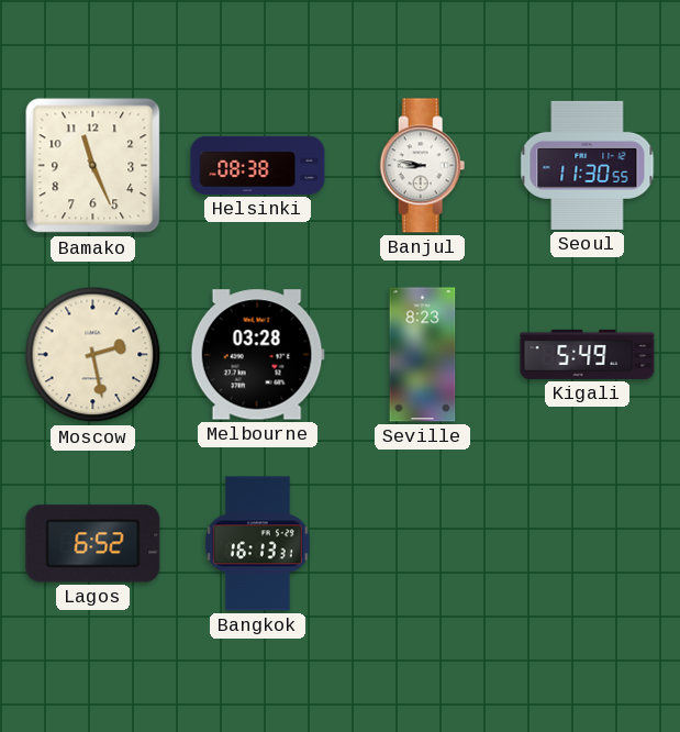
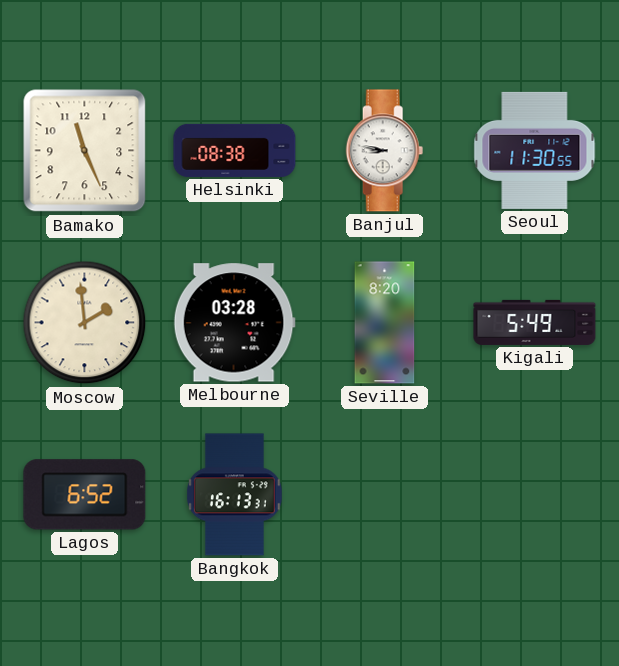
Moscow: 2:28 -> 1:59 (85, 323)
Seville: 8:23 -> 8:20 (385, 323)
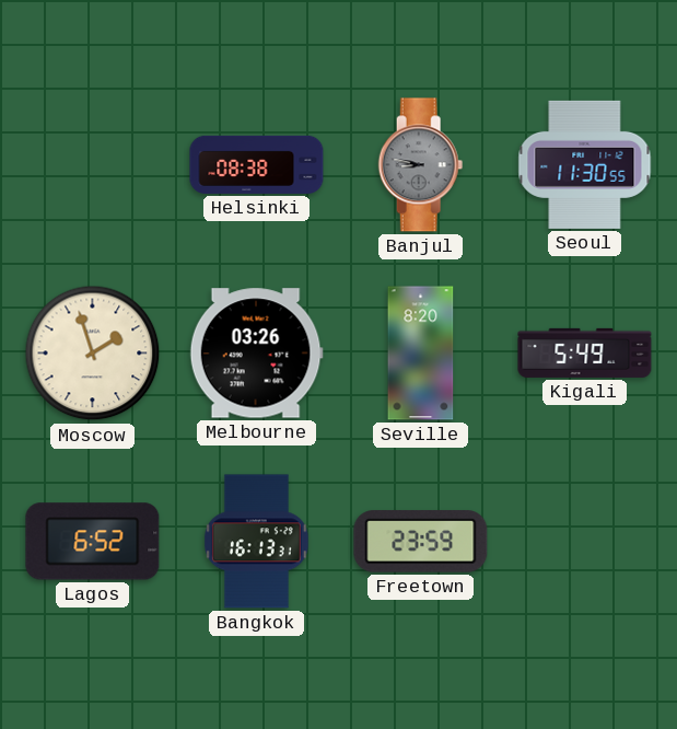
Bamako: 11:26 -> none (85, 151)
Banjul dial: white -> grey (421, 165)
Moscow: 1:59 -> 1:57 (93, 354)
Melbourne: 03:28 -> 03:26 (256, 354)
Freetown: none -> 23:59 (421, 542)
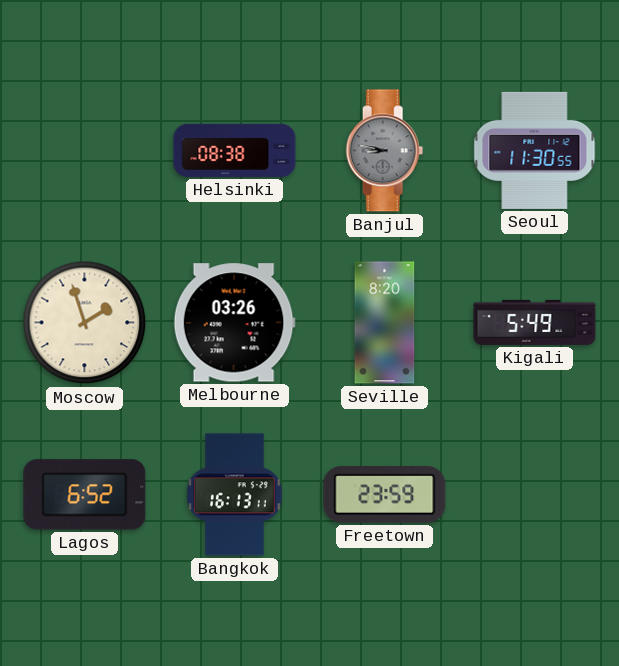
Bangkok: 16:13:31 -> 16:13:11 (234, 495)
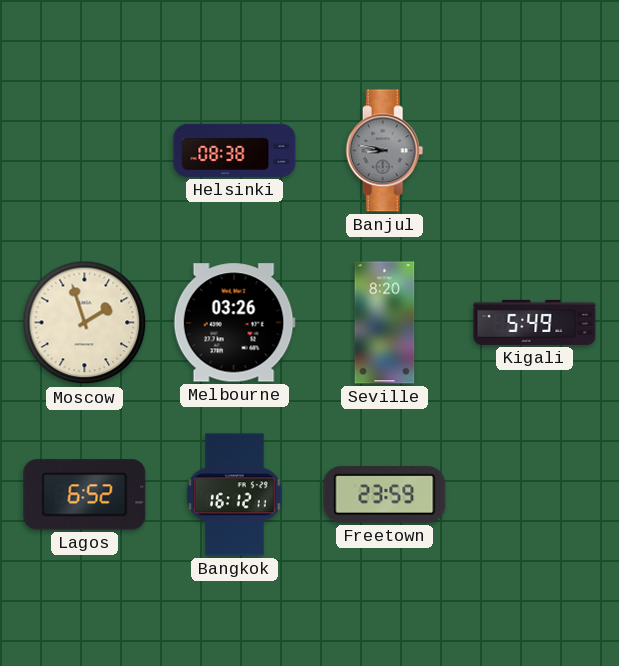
Seoul: 11:30 -> none (535, 150)
Bangkok: 16:13 -> 16:12 (234, 495)
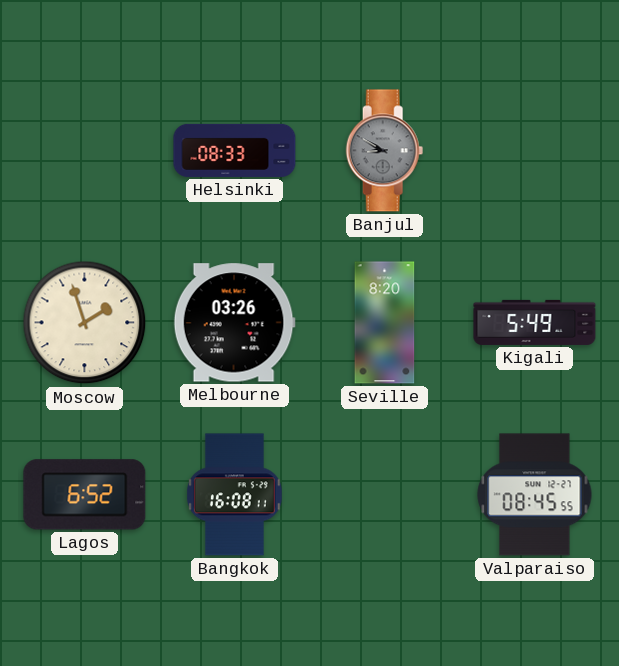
Helsinki: 08:38 -> 08:33 (235, 150)
Banjul: 8:47 -> 8:50 (385, 151)
Bangkok: 16:12 -> 16:08 (234, 495)
Freetown: 23:59 -> none (385, 495)
Valparaiso: none -> 08:45 (535, 495)
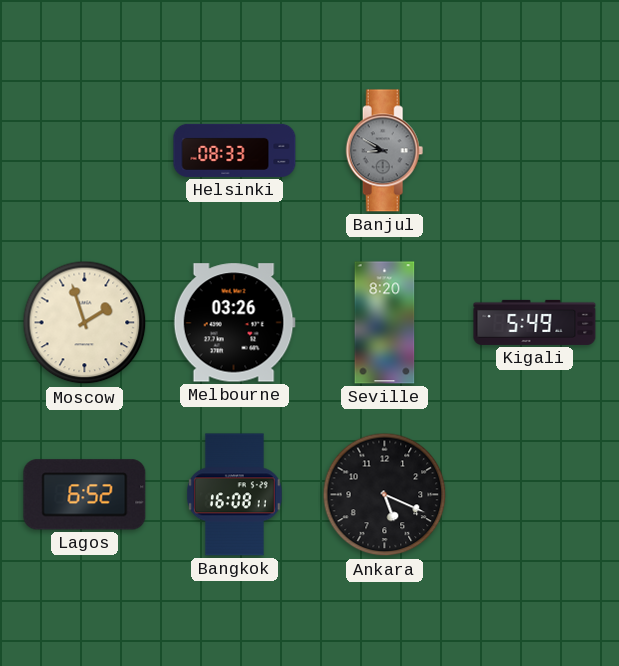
Ankara: none -> 5:19 (385, 495)
Valparaiso: 08:45 -> none (535, 495)
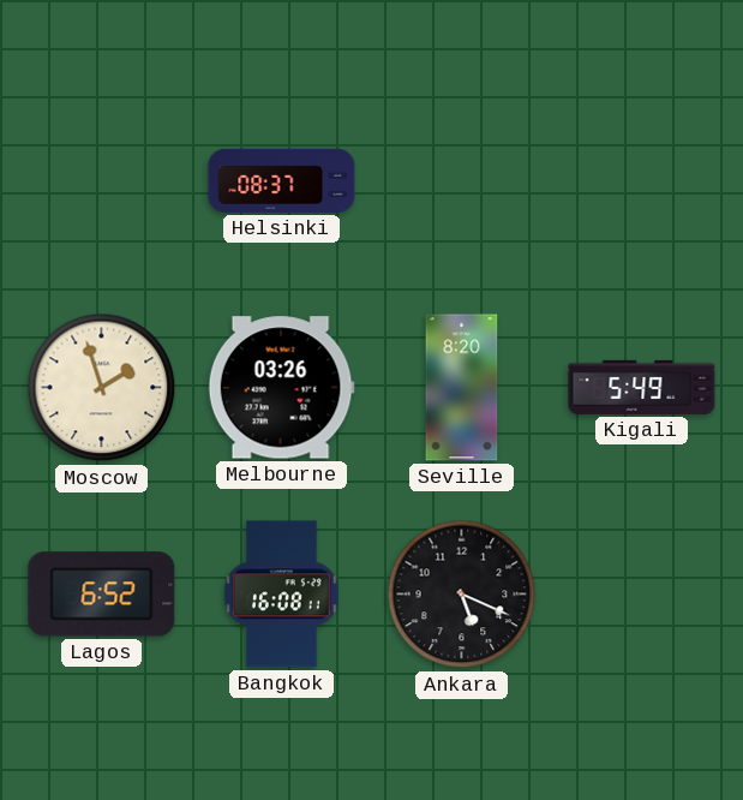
Helsinki: 08:33 -> 08:37 (282, 180)
Banjul: 8:50 -> none (385, 151)
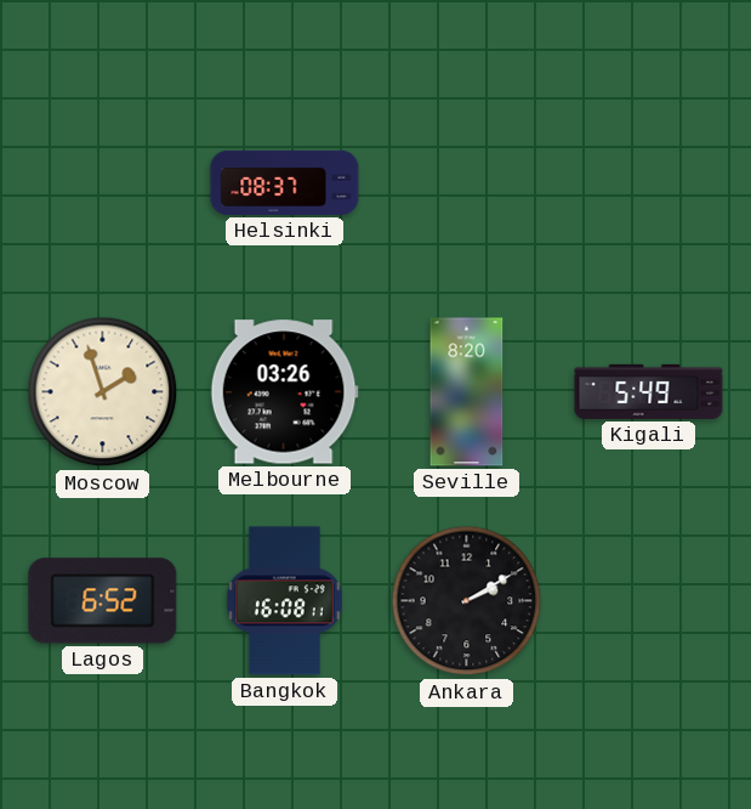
Ankara: 5:19 -> 2:10 (467, 601)
